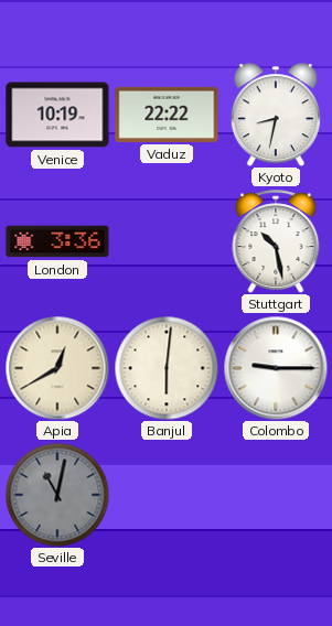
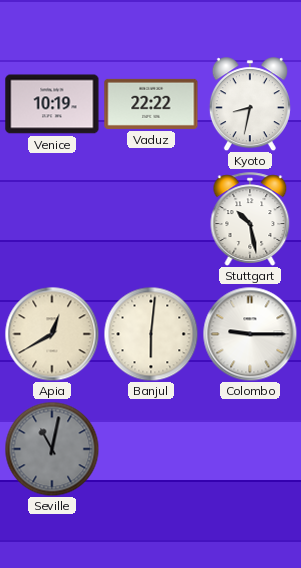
London: 3:36 -> none (57, 241)
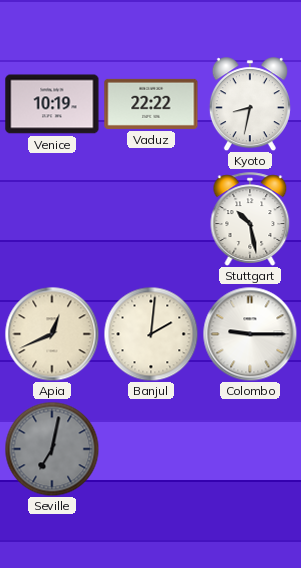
Apia: 12:40 -> 12:41 (52, 334)
Banjul: 6:01 -> 2:01 (151, 334)
Seville: 11:02 -> 7:02 (52, 449)
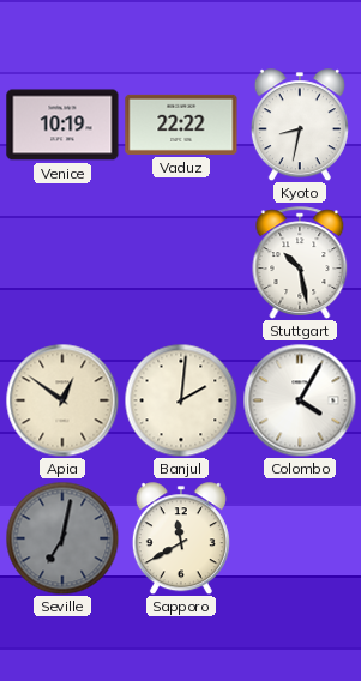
Apia: 12:41 -> 12:51 (62, 400)
Colombo: 9:15 -> 4:05 (300, 400)
Sapporo: none -> 11:40 (181, 538)
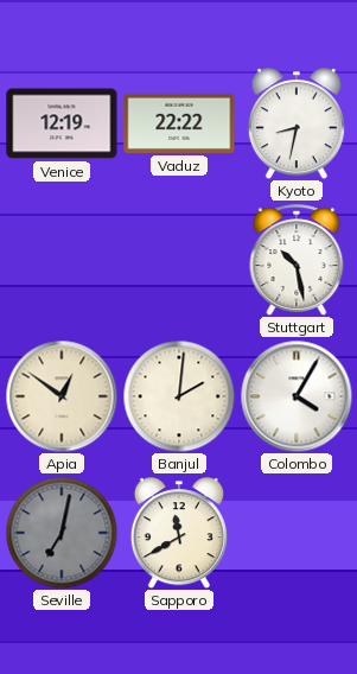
Venice: 10:19 -> 12:19 (62, 123)
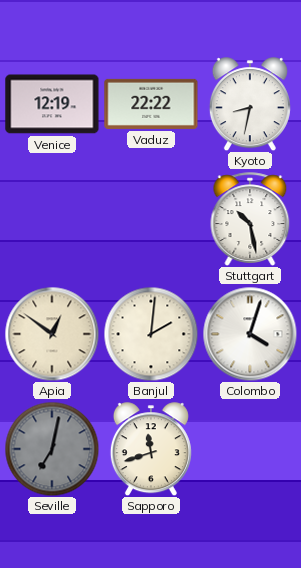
Colombo: 4:05 -> 4:03 (250, 334)
Sapporo: 11:40 -> 11:42 (151, 449)
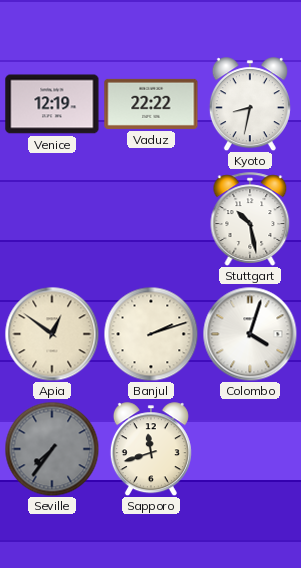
Banjul: 2:01 -> 2:12 (151, 334)
Seville: 7:02 -> 7:36 (52, 449)
